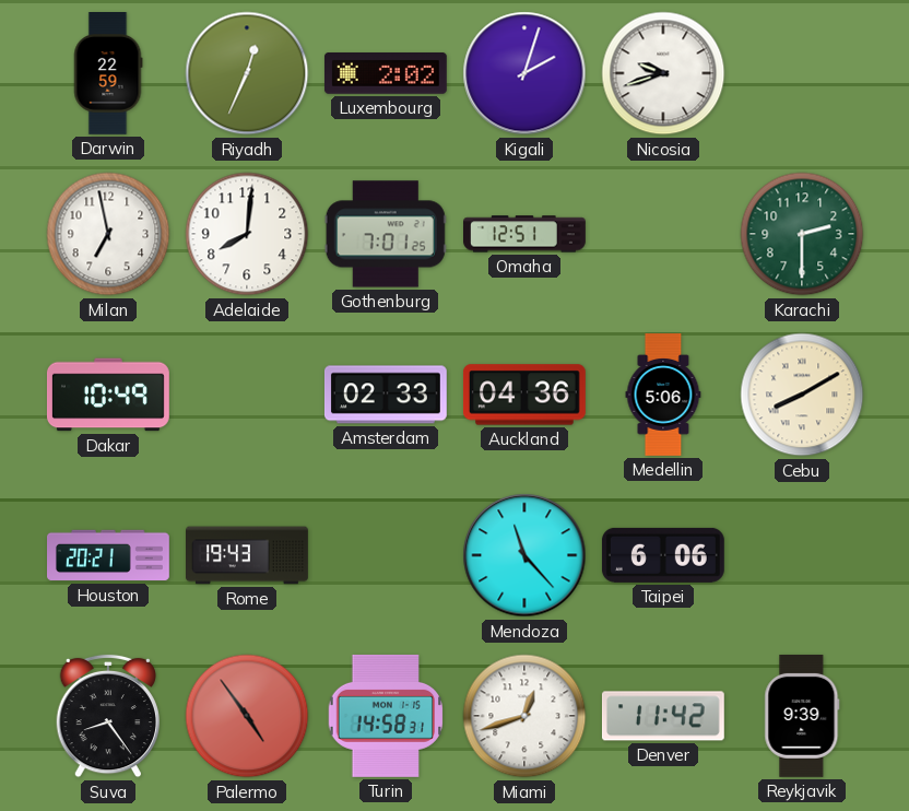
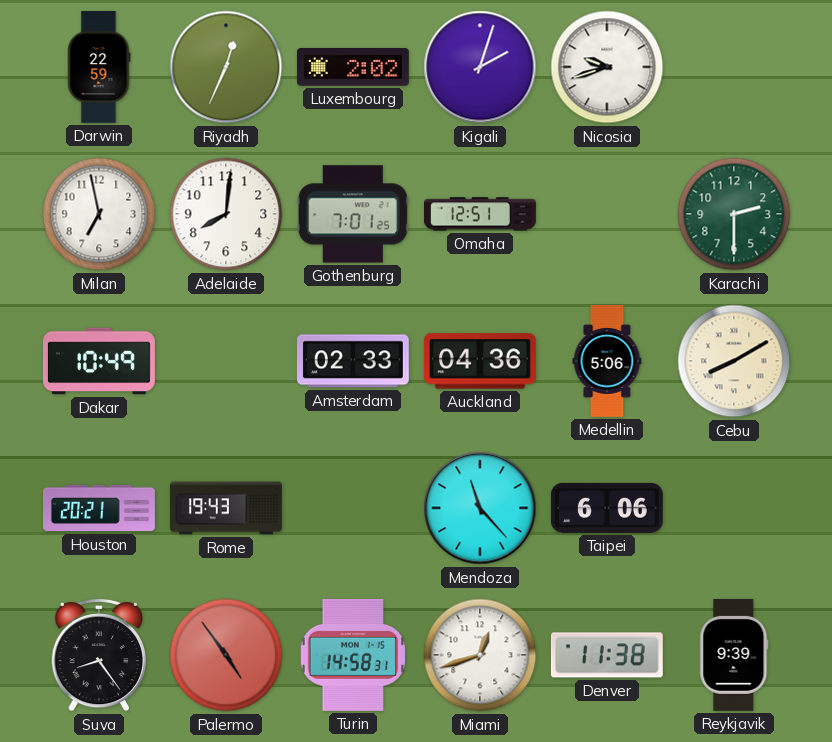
Denver: 11:42 -> 11:38 (607, 655)
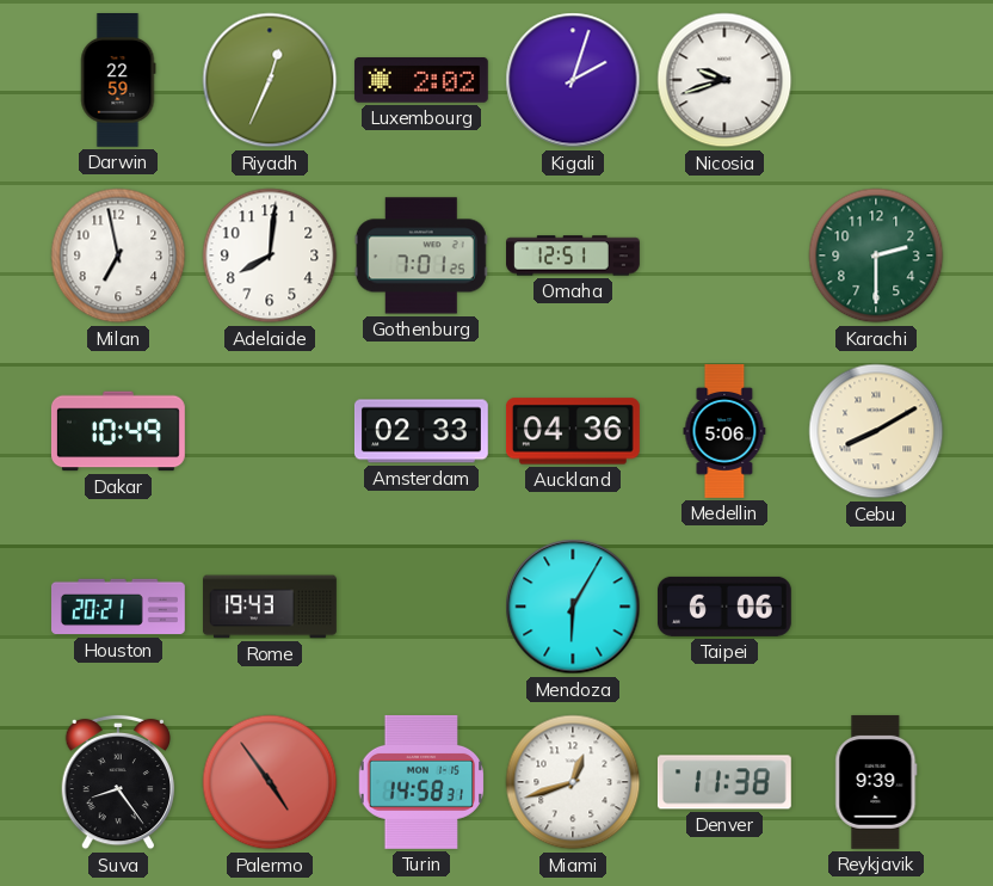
Mendoza: 11:23 -> 6:05 (573, 607)
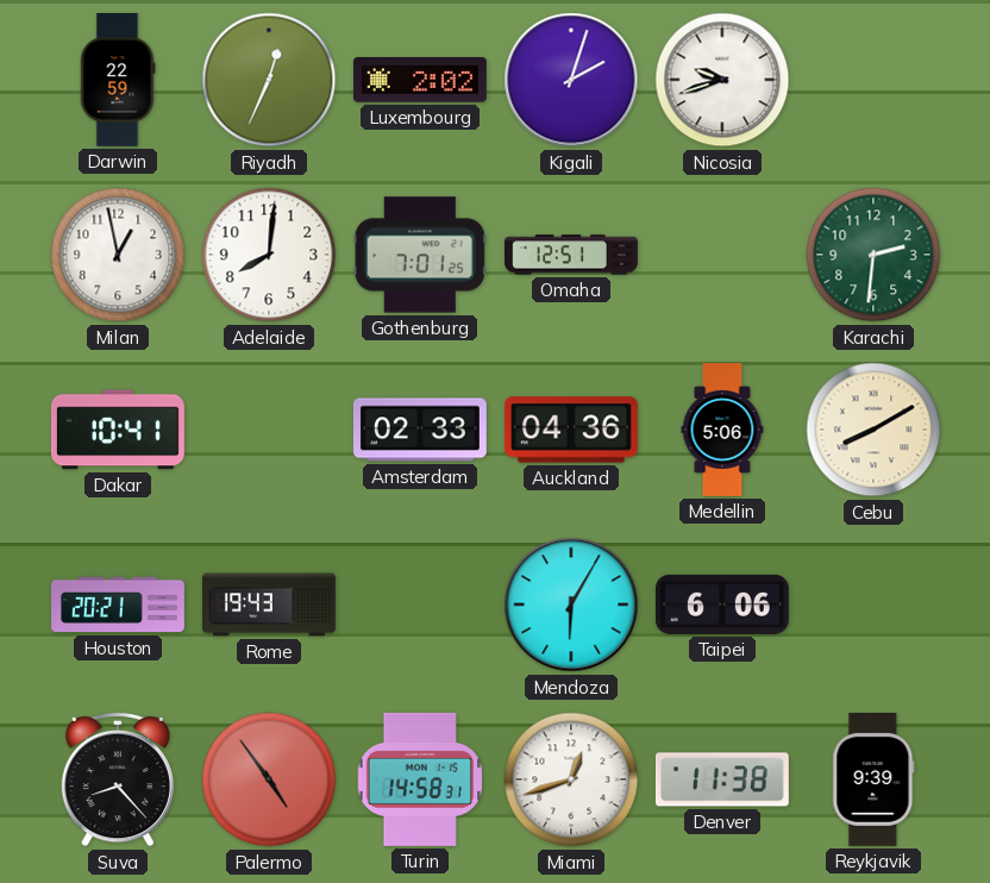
Milan: 6:58 -> 12:58 (118, 255)
Karachi: 2:30 -> 2:31 (873, 255)
Dakar: 10:49 -> 10:41 (118, 430)
Suva: 8:24 -> 8:23 (117, 779)
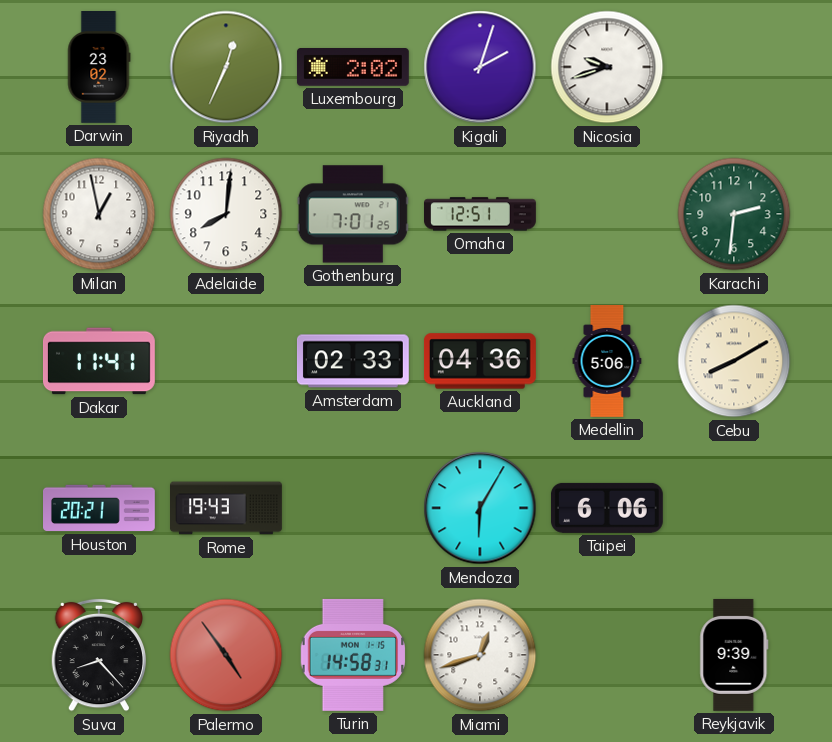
Darwin: 22:59 -> 23:02 (99, 68)
Dakar: 10:41 -> 11:41 (99, 361)
Denver: 11:38 -> none (722, 779)
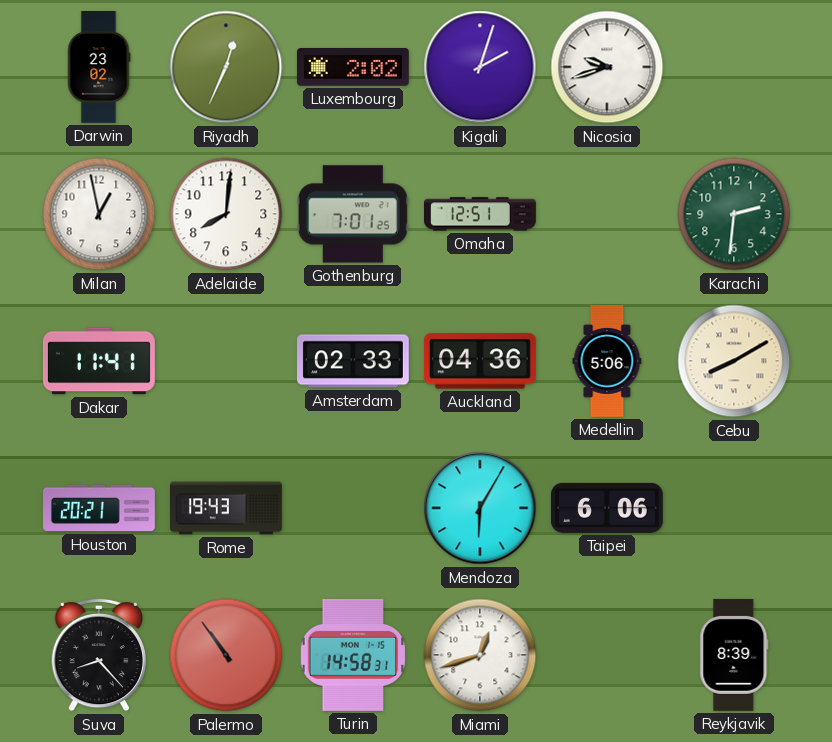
Palermo: 4:54 -> 10:54 (226, 655)
Reykjavik: 9:39 -> 8:39 (734, 655)
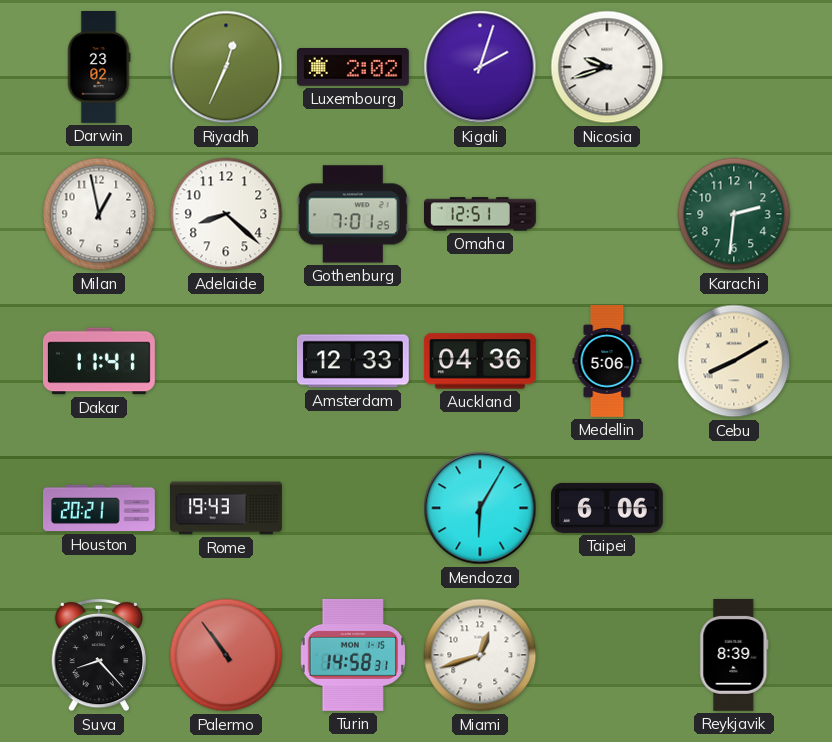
Adelaide: 8:01 -> 8:22 (226, 214)
Amsterdam: 02:33 -> 12:33 (353, 361)
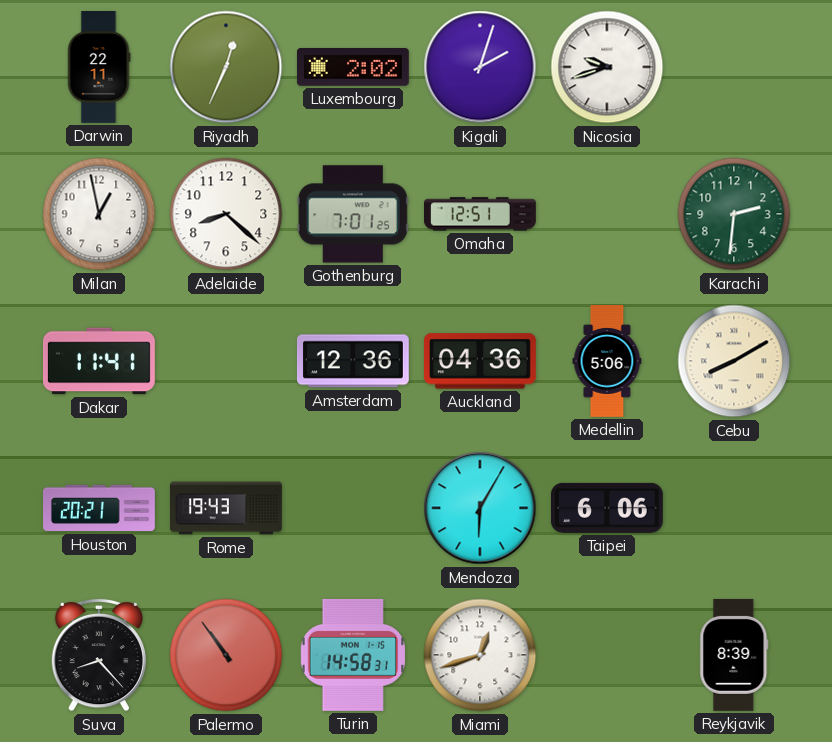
Darwin: 23:02 -> 22:11 (99, 68)
Amsterdam: 12:33 -> 12:36 (353, 361)
